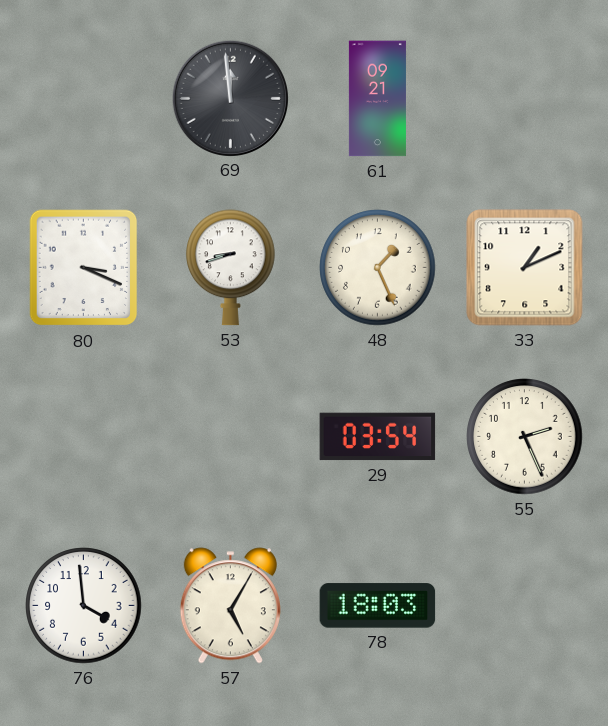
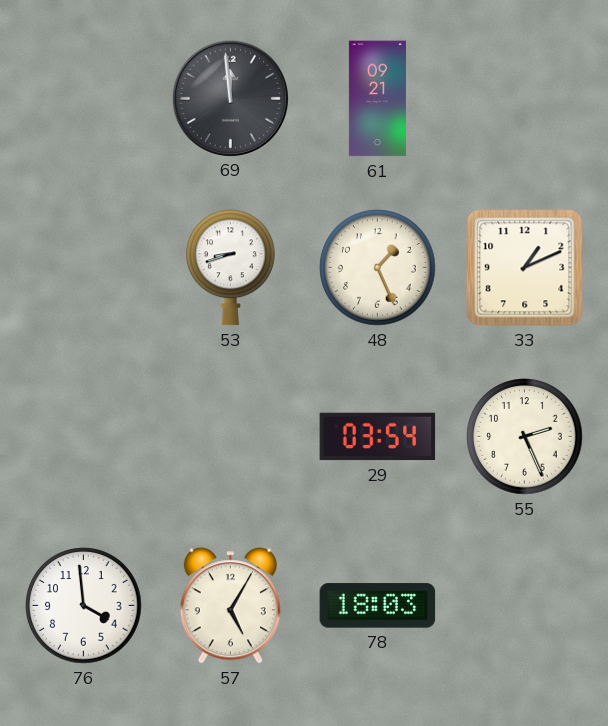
80: 3:19 -> none (84, 268)
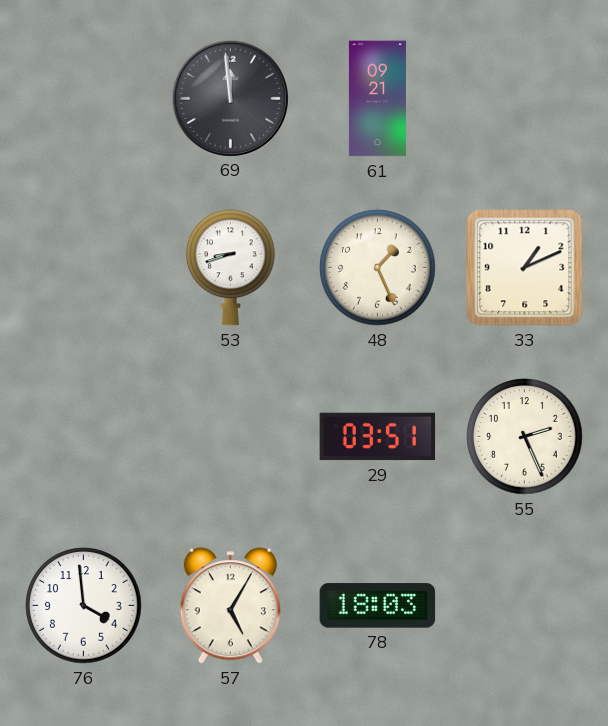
29: 03:54 -> 03:51 (378, 437)
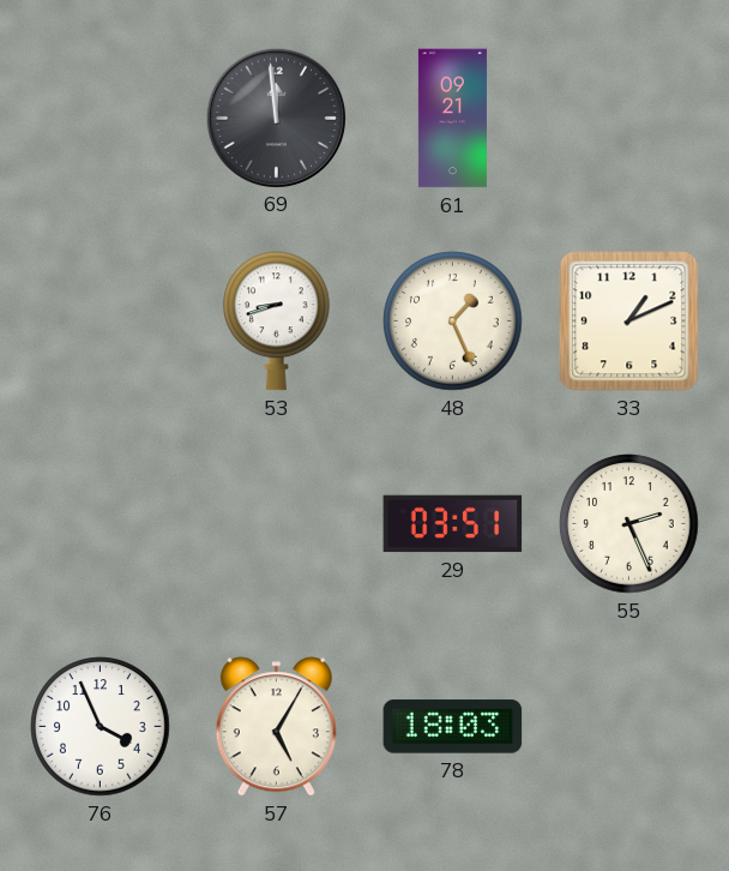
76: 3:59 -> 3:56 (101, 727)
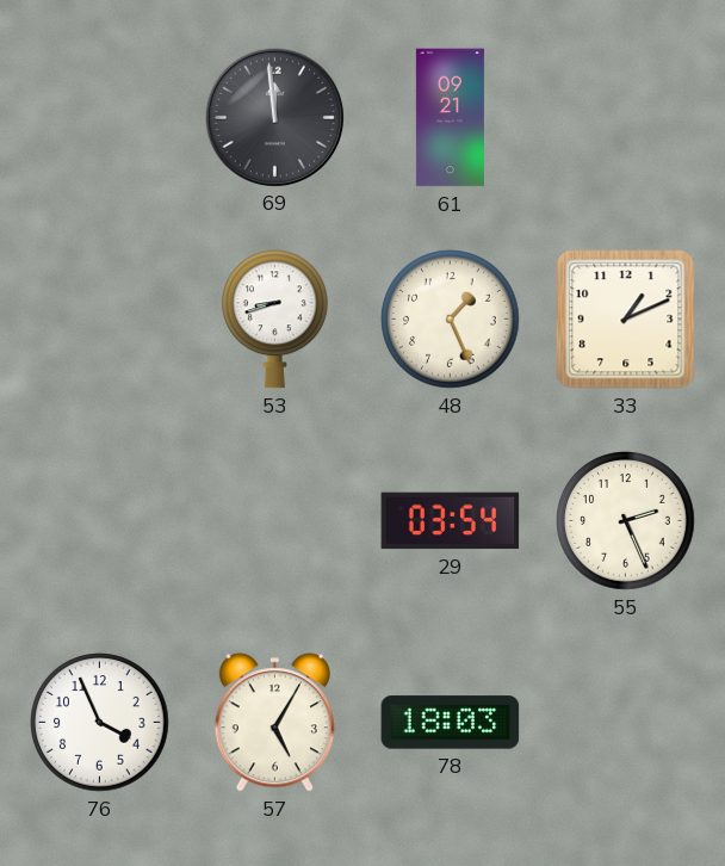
29: 03:51 -> 03:54 (451, 521)
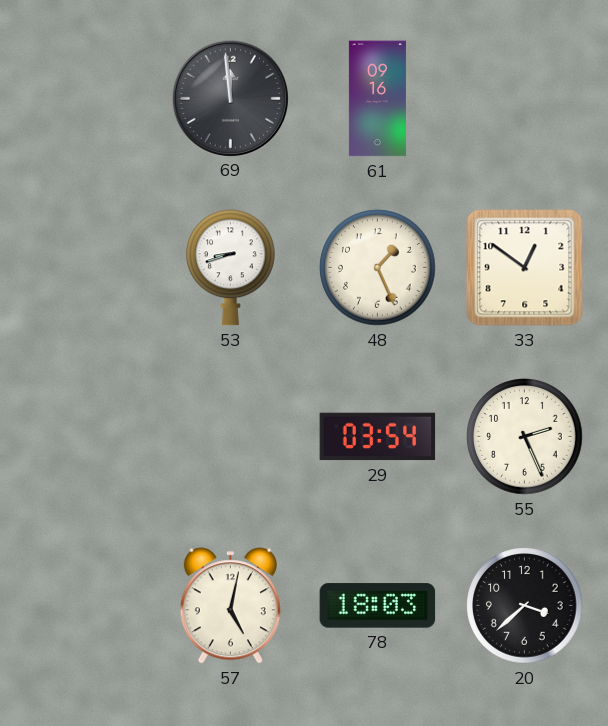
61: 09:21 -> 09:16 (377, 99)
33: 1:11 -> 12:51 (525, 268)
76: 3:56 -> none (100, 723)
57: 5:05 -> 5:02 (230, 606)
20: none -> 3:38 (525, 606)
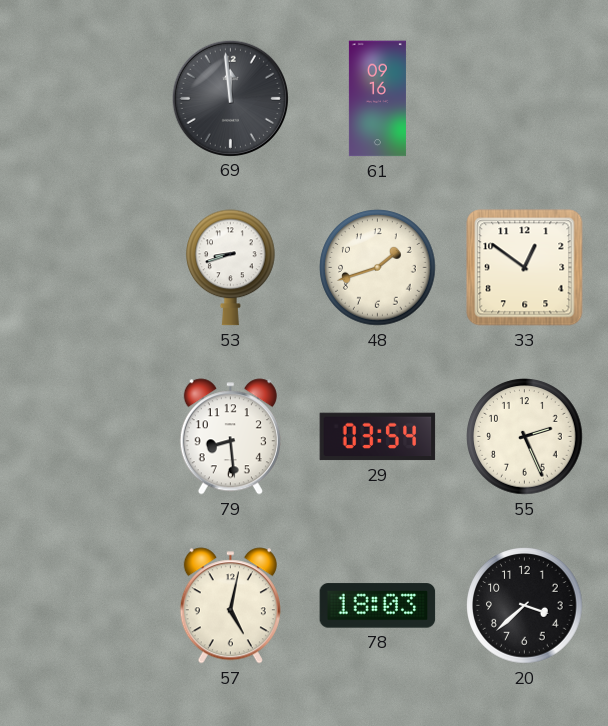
48: 1:26 -> 1:42 (378, 268)
79: none -> 8:29 (230, 437)
